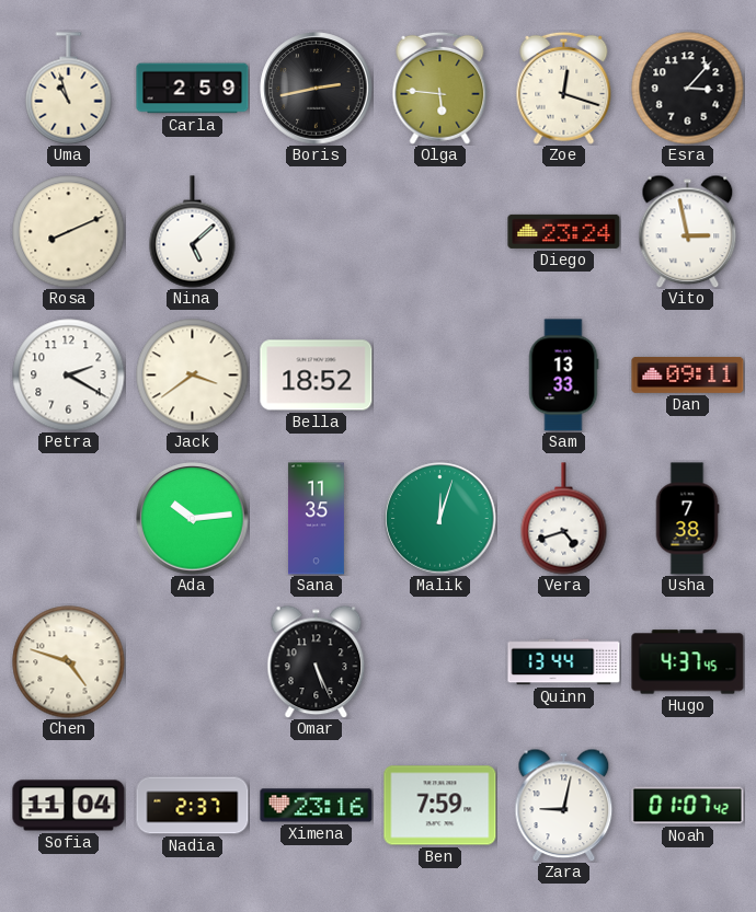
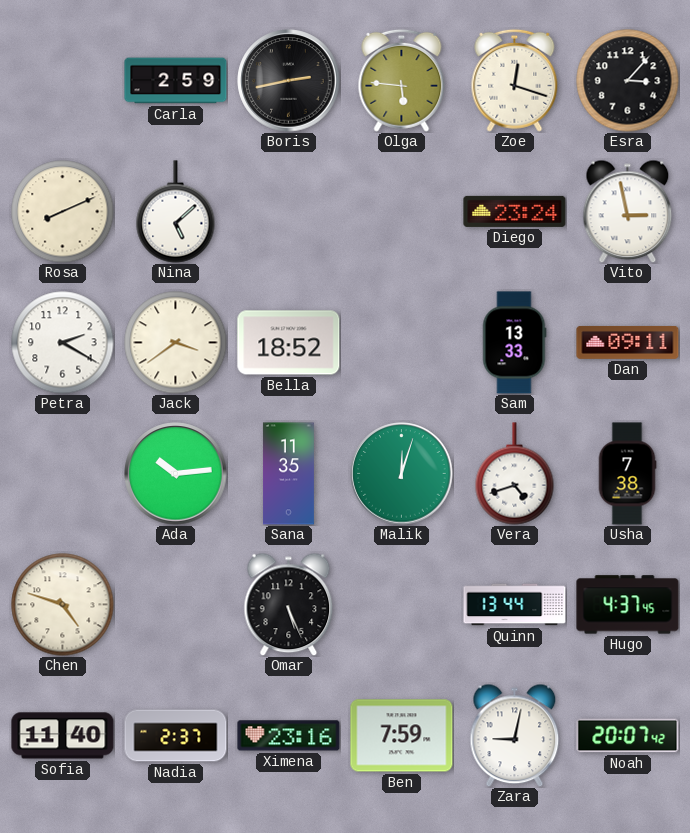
Uma: 10:57 -> none (69, 89)
Sofia: 11:04 -> 11:40 (63, 736)
Noah: 01:07 -> 20:07 (628, 736)
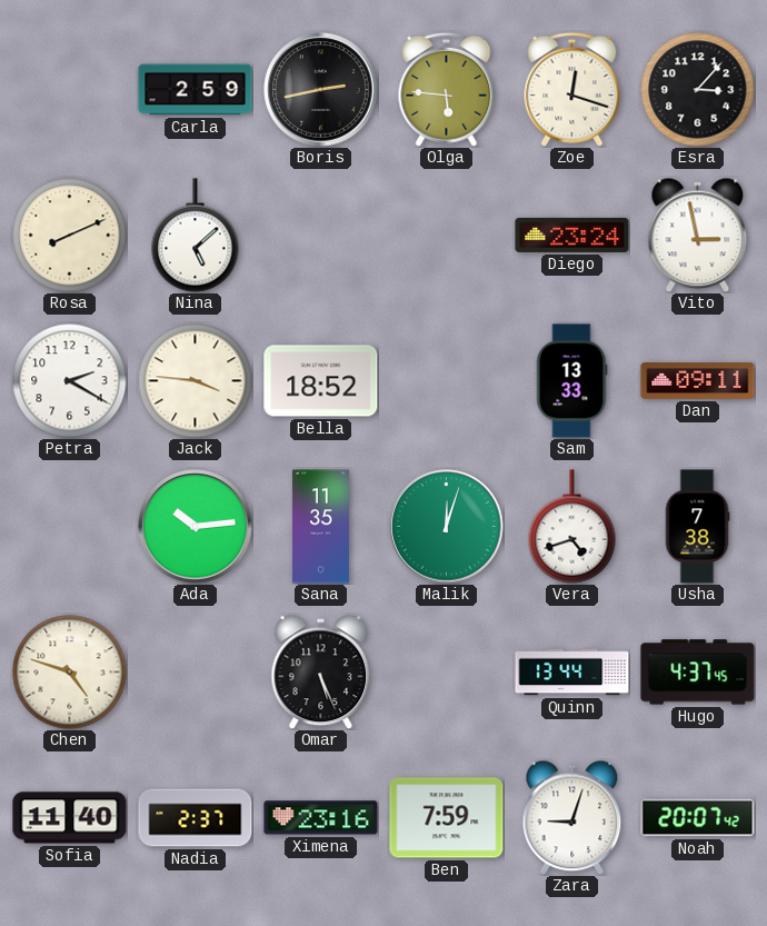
Jack: 3:39 -> 3:46 (196, 381)
Zara: 9:02 -> 9:03 (572, 817)
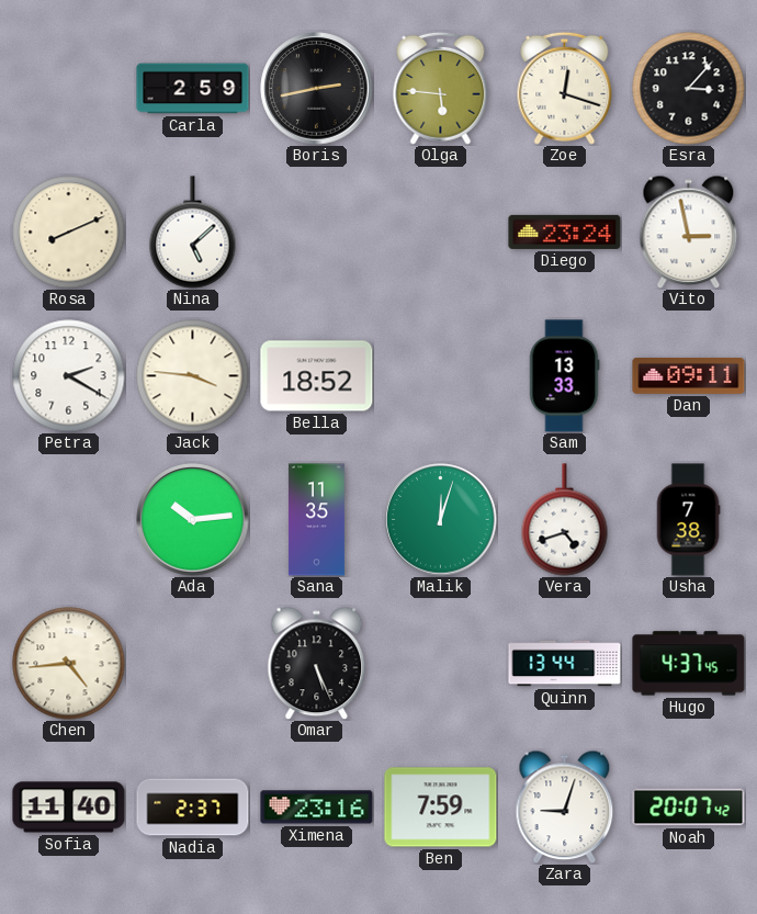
Chen: 4:48 -> 4:44 (69, 664)
